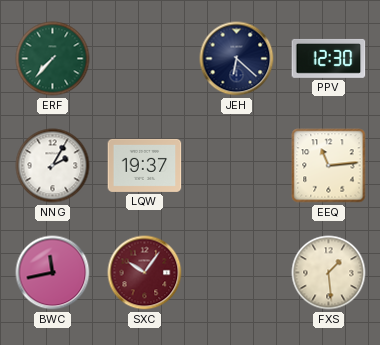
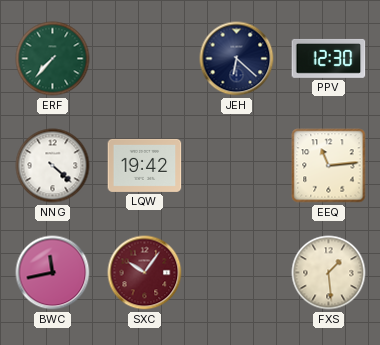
NNG: 2:05 -> 4:22 (53, 166)
LQW: 19:37 -> 19:42 (145, 165)
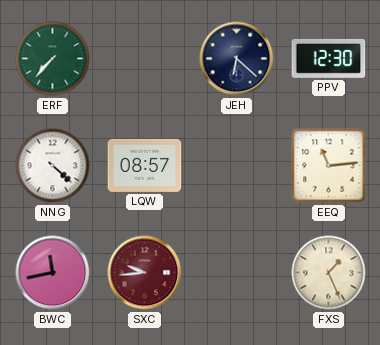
LQW: 19:42 -> 08:57 (145, 165)
SXC: 10:06 -> 9:44 (145, 273)
FXS: 1:29 -> 1:26 (329, 273)
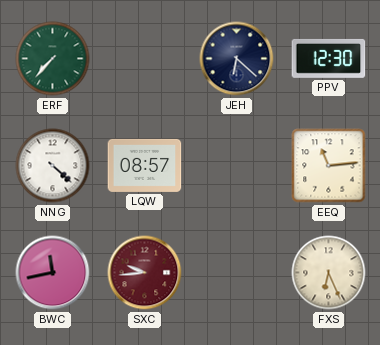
FXS: 1:26 -> 6:26 (329, 273)
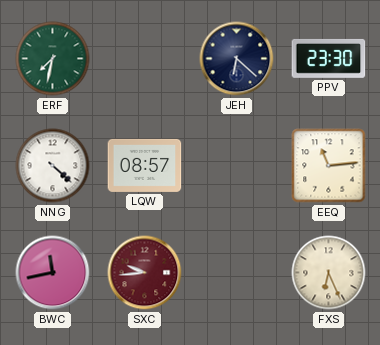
ERF: 7:37 -> 7:32 (53, 59)
PPV: 12:30 -> 23:30 (329, 58)
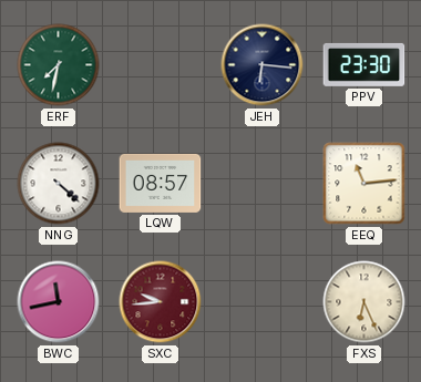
JEH: 6:22 -> 6:16 (263, 65)
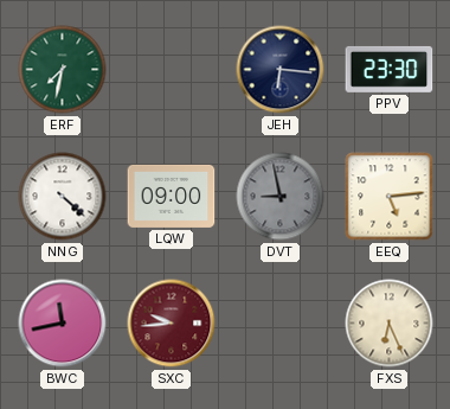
LQW: 08:57 -> 09:00 (172, 196)
DVT: none -> 8:58 (281, 197)
EEQ: 11:14 -> 5:14 (390, 197)
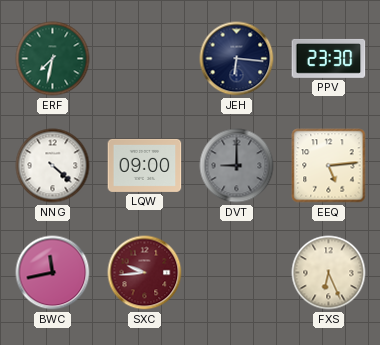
DVT: 8:58 -> 9:00 (237, 166)
